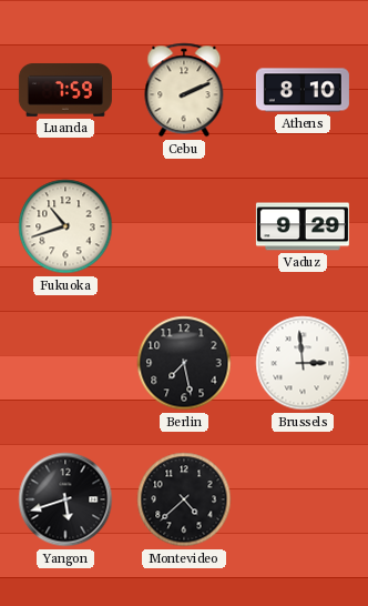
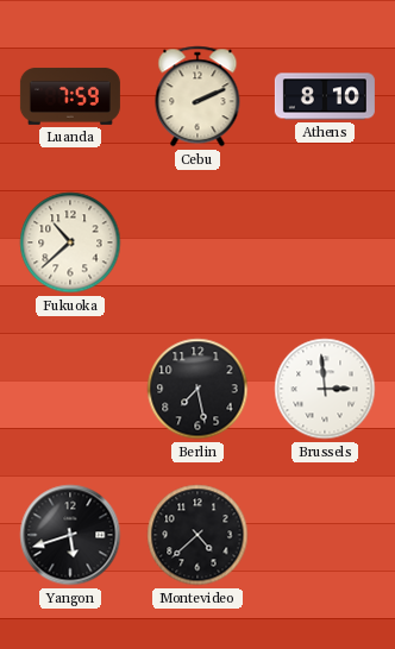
Fukuoka: 10:42 -> 10:38 (70, 242)
Vaduz: 9:29 -> none (303, 226)
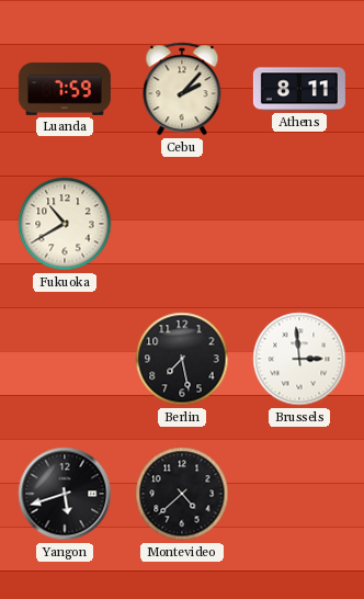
Cebu: 2:11 -> 2:07 (182, 89)
Athens: 8:10 -> 8:11 (299, 89)
Fukuoka: 10:38 -> 10:40 (65, 224)
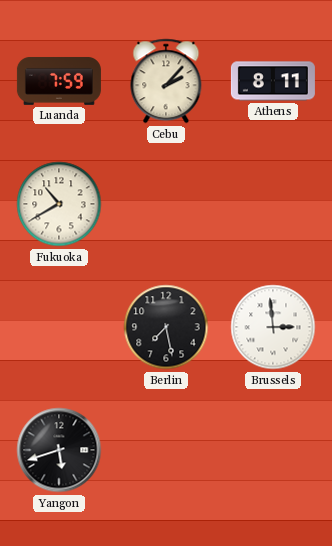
Montevideo: 4:38 -> none (182, 494)
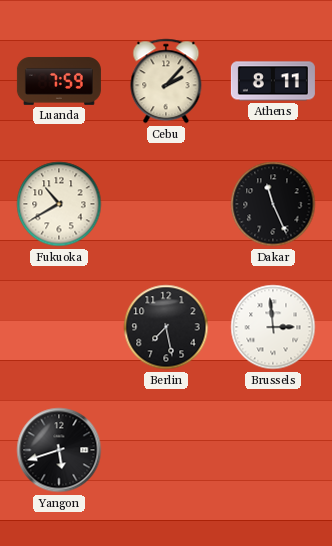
Dakar: none -> 11:26 (273, 204)
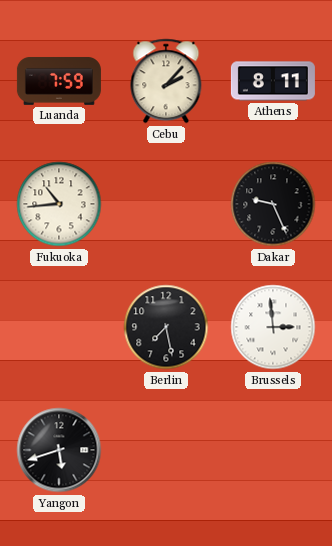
Fukuoka: 10:40 -> 10:44 (59, 204)
Dakar: 11:26 -> 9:26 (273, 204)
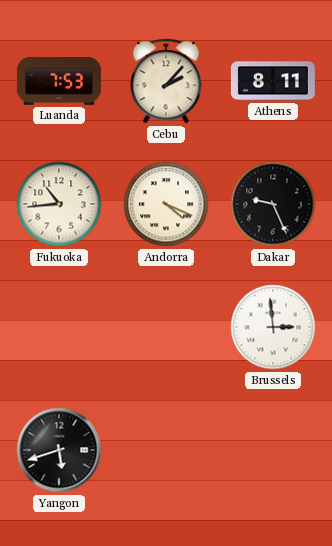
Luanda: 7:59 -> 7:53 (59, 81)
Andorra: none -> 4:19 (166, 204)
Berlin: 7:28 -> none (166, 327)
